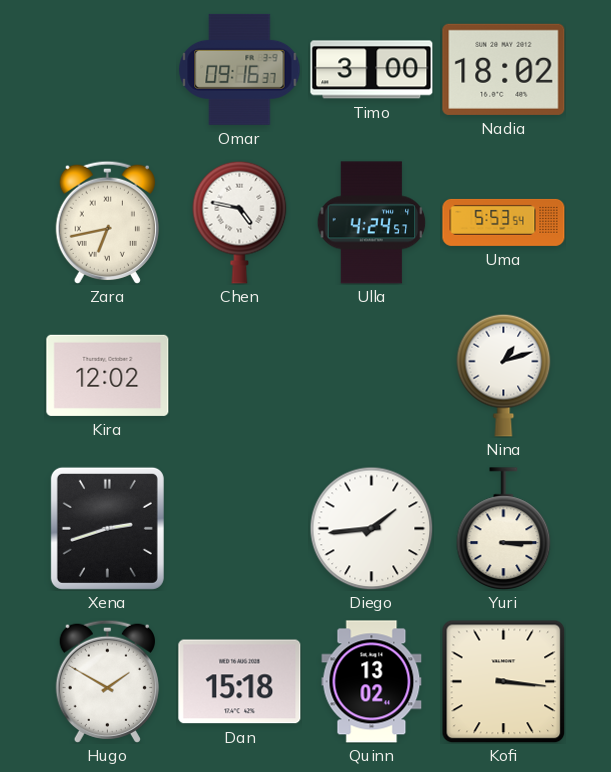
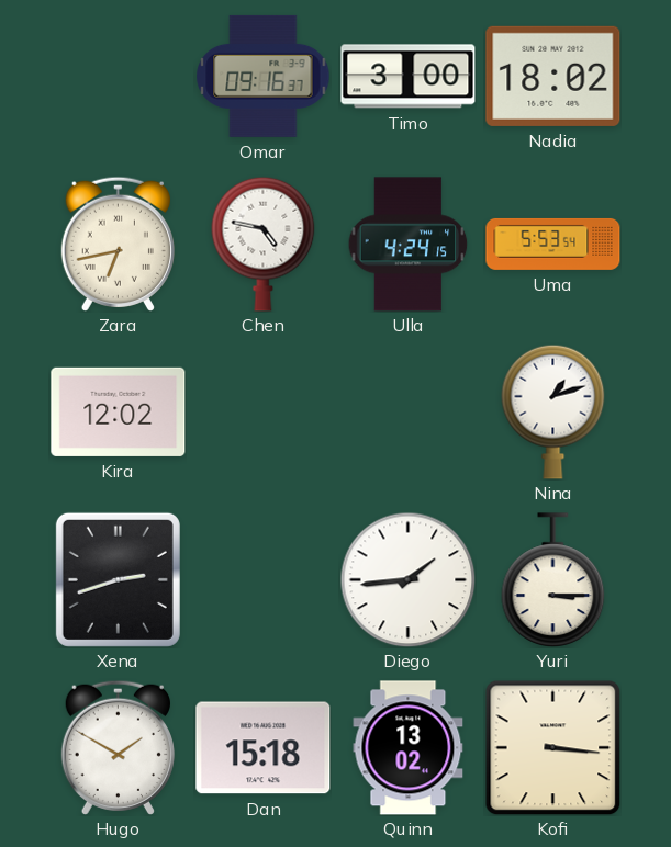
Ulla: 4:24:57 -> 4:24:15 (409, 245)
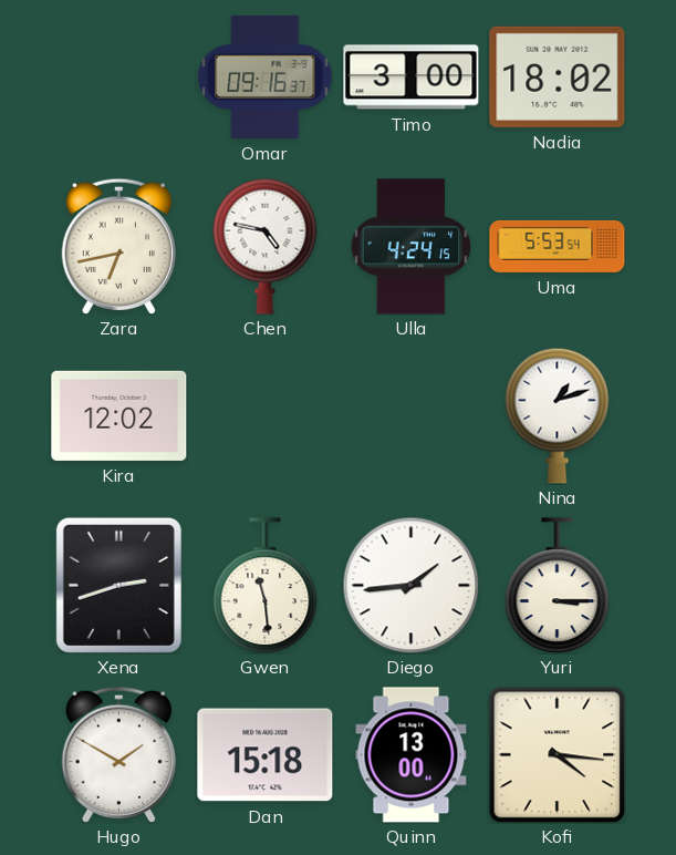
Gwen: none -> 11:29 (266, 585)
Quinn: 13:02 -> 13:00 (412, 755)
Kofi: 3:16 -> 4:16 (557, 754)
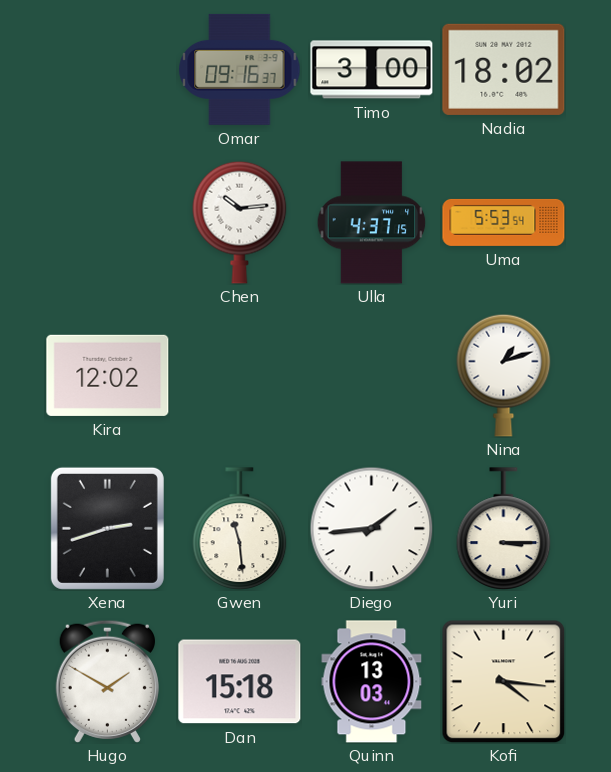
Zara: 6:43 -> none (118, 246)
Chen: 4:47 -> 10:14 (240, 222)
Ulla: 4:24 -> 4:37 (372, 223)
Quinn: 13:00 -> 13:03 (372, 682)
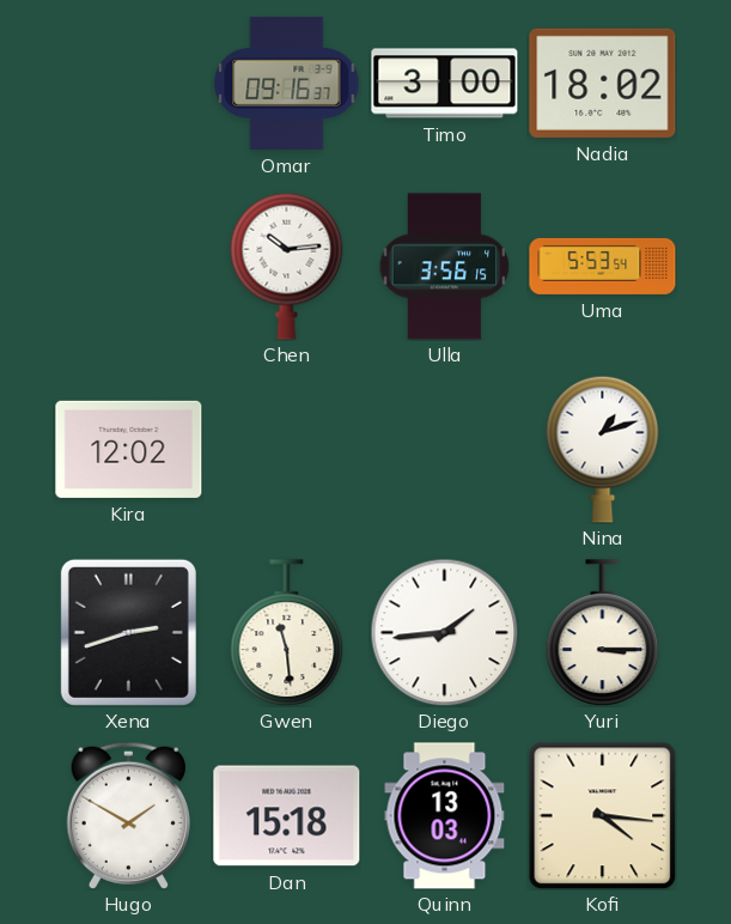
Ulla: 4:37 -> 3:56 (445, 267)
